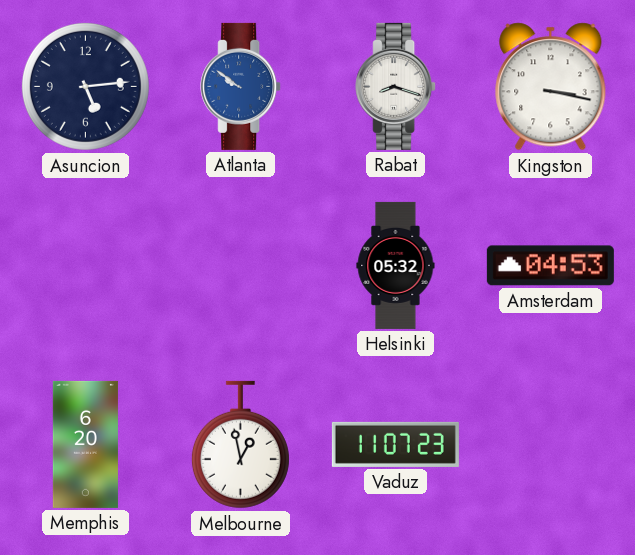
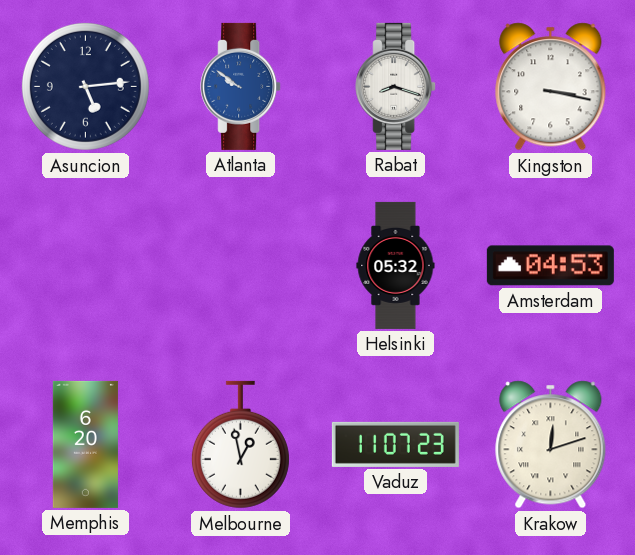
Krakow: none -> 12:12 (551, 445)
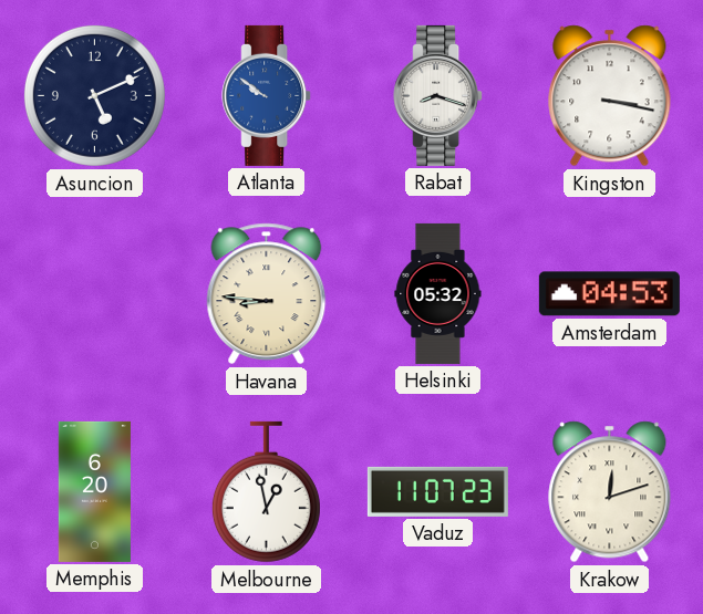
Asuncion: 5:14 -> 5:11 (94, 95)
Havana: none -> 8:46 (267, 294)
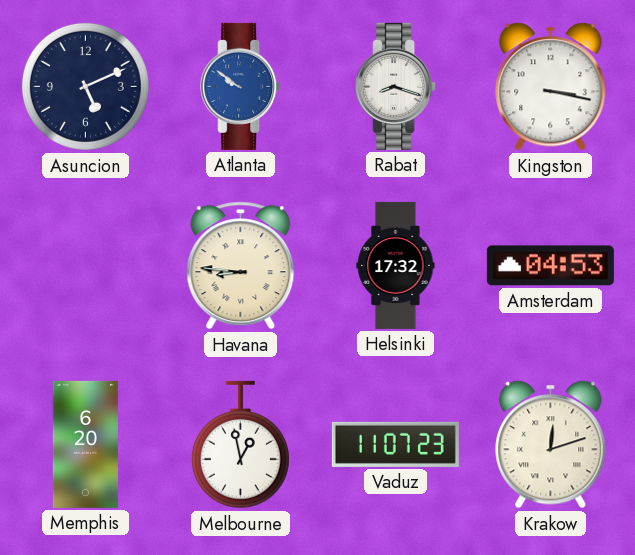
Helsinki: 05:32 -> 17:32 (396, 265)
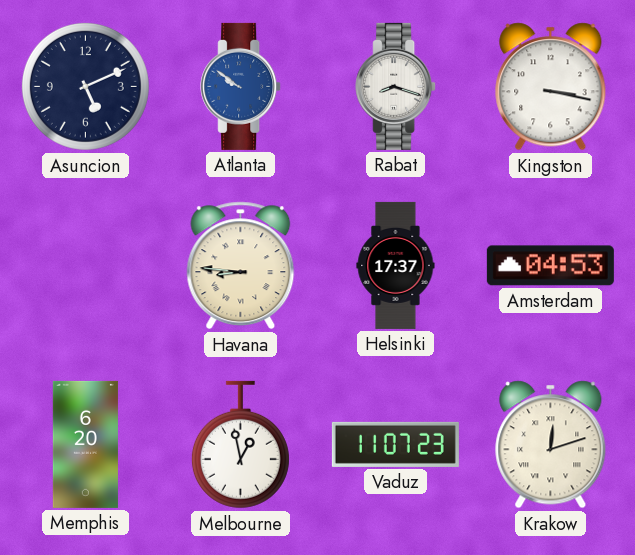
Helsinki: 17:32 -> 17:37 (396, 265)
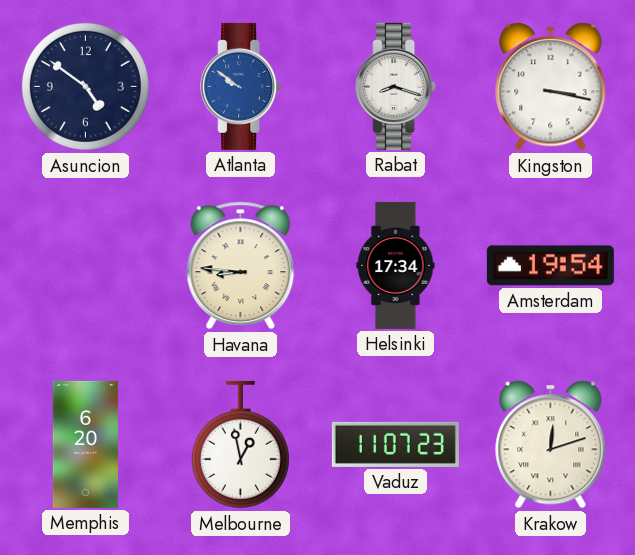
Asuncion: 5:11 -> 4:51 (85, 86)
Helsinki: 17:37 -> 17:34 (396, 265)
Amsterdam: 04:53 -> 19:54 (550, 266)
